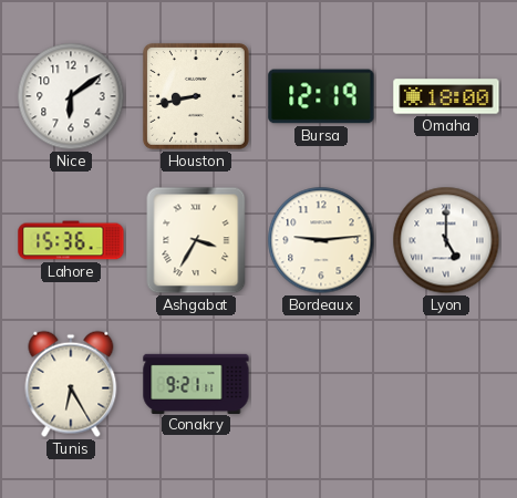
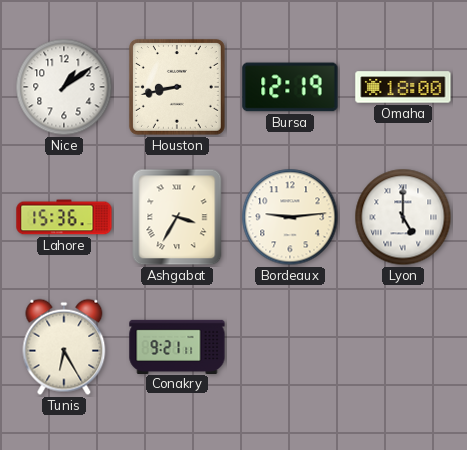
Nice: 6:09 -> 1:09 (64, 87)
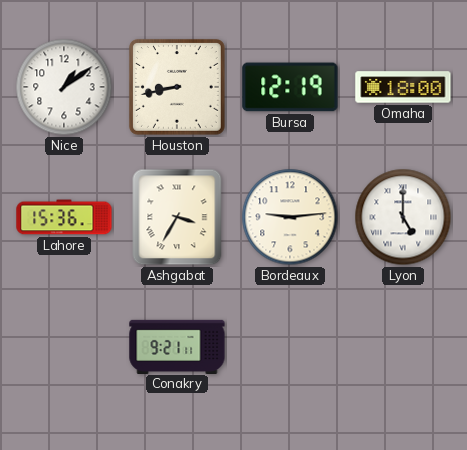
Tunis: 6:25 -> none (64, 347)
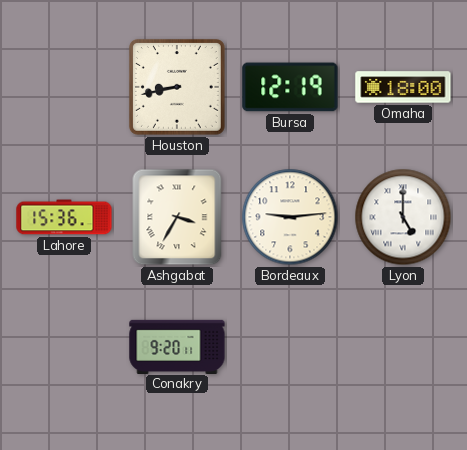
Nice: 1:09 -> none (64, 87)
Conakry: 9:21 -> 9:20 (177, 346)
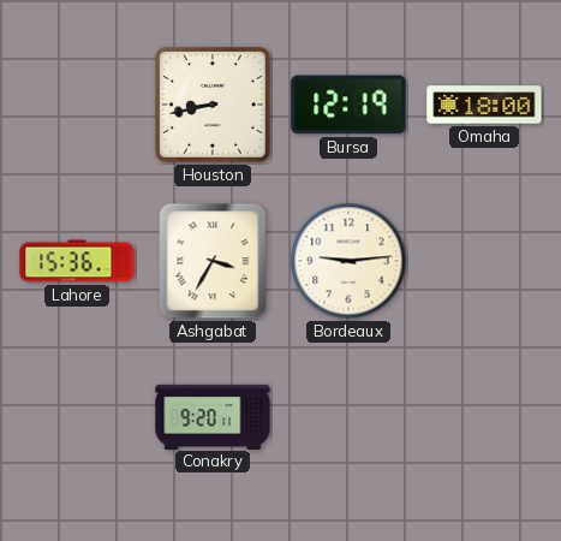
Lyon: 5:00 -> none (403, 217)
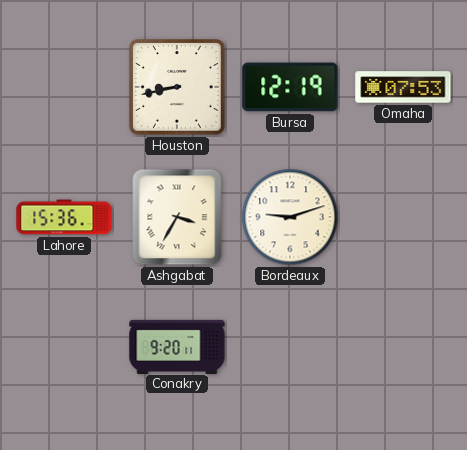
Omaha: 18:00 -> 07:53 (403, 87)
Bordeaux: 9:14 -> 9:12 (290, 217)
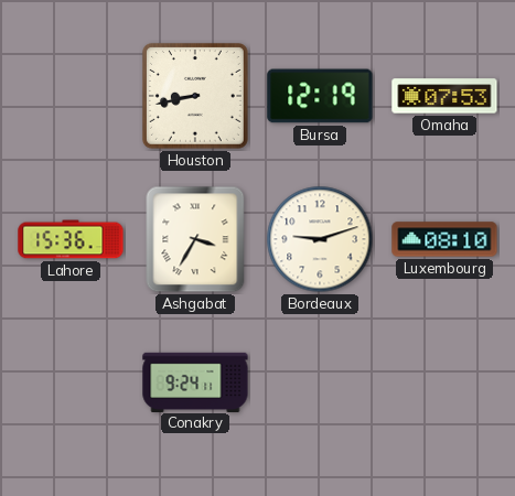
Luxembourg: none -> 08:10 (444, 239)
Conakry: 9:20 -> 9:24 (195, 381)
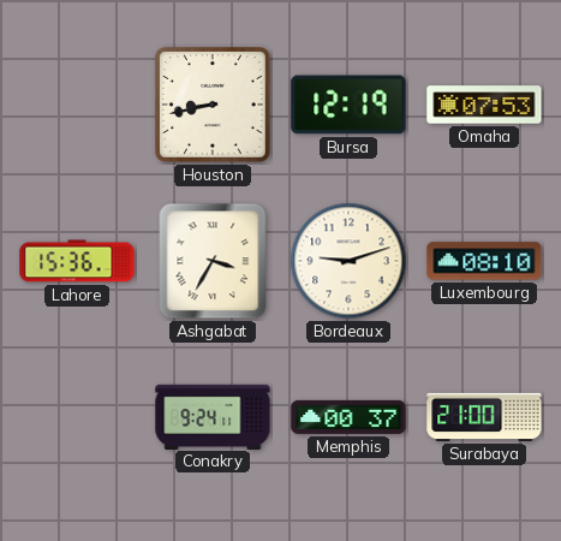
Memphis: none -> 00:37 (348, 417)
Surabaya: none -> 21:00 (484, 417)
